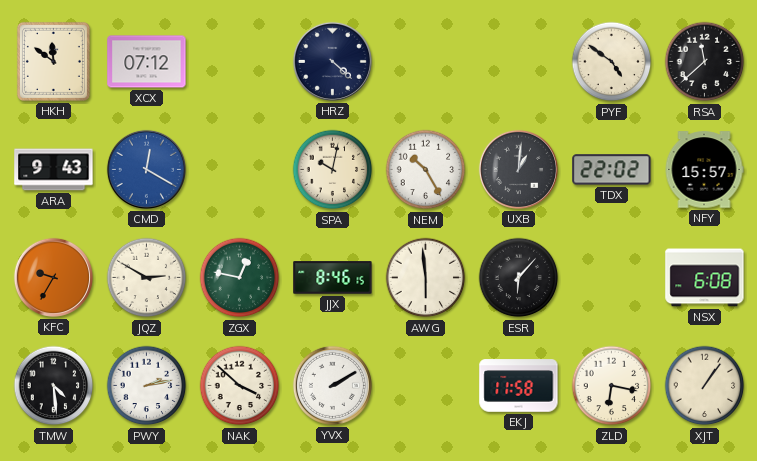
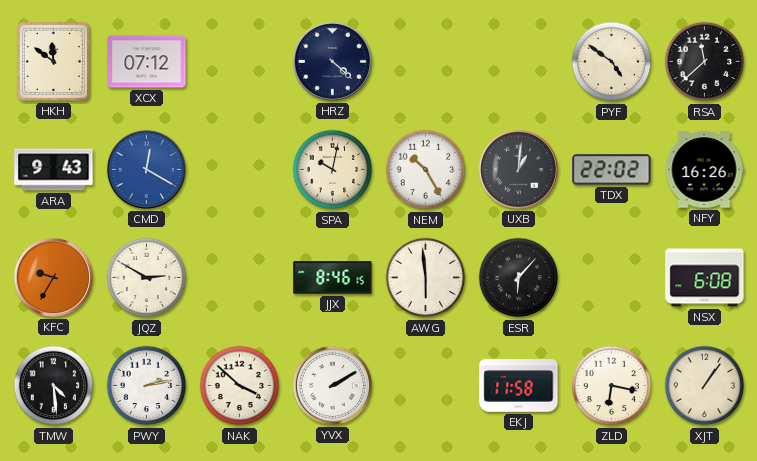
NFY: 15:57 -> 16:26 (704, 170)
ZGX: 12:47 -> none (240, 278)
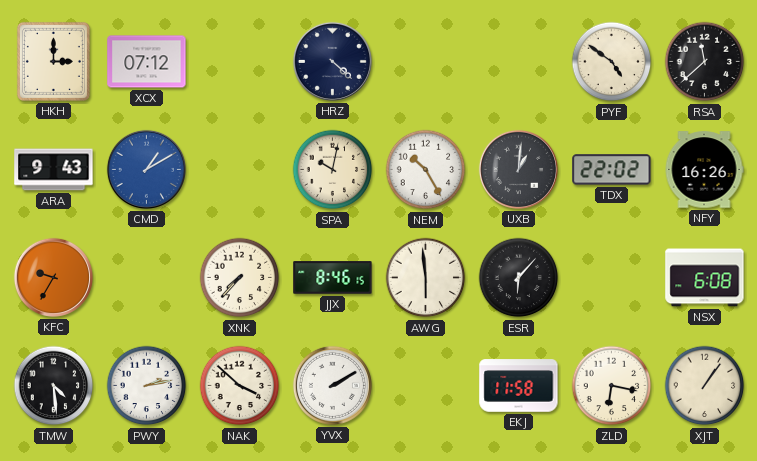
HKH: 11:51 -> 3:00 (53, 61)
CMD: 12:20 -> 1:10 (146, 169)
JQZ: 2:50 -> none (147, 278)
XNK: none -> 7:37 (240, 278)
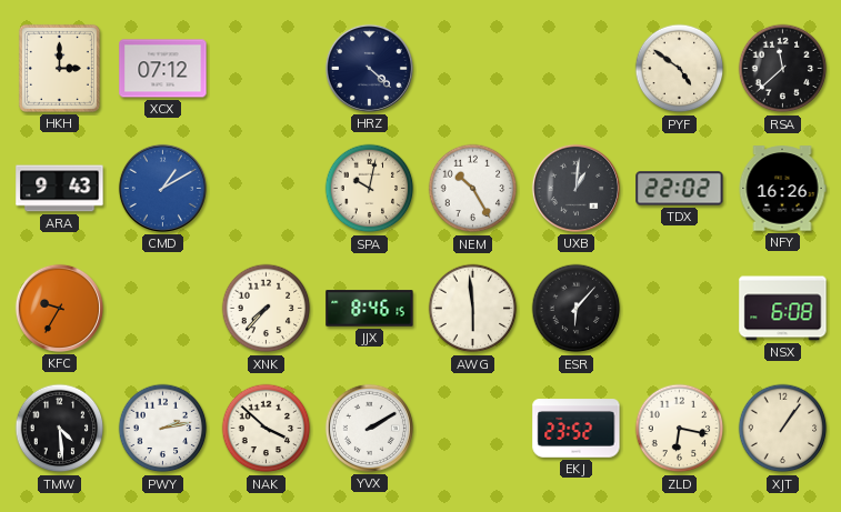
EKJ: 11:58 -> 23:52 (577, 429)
